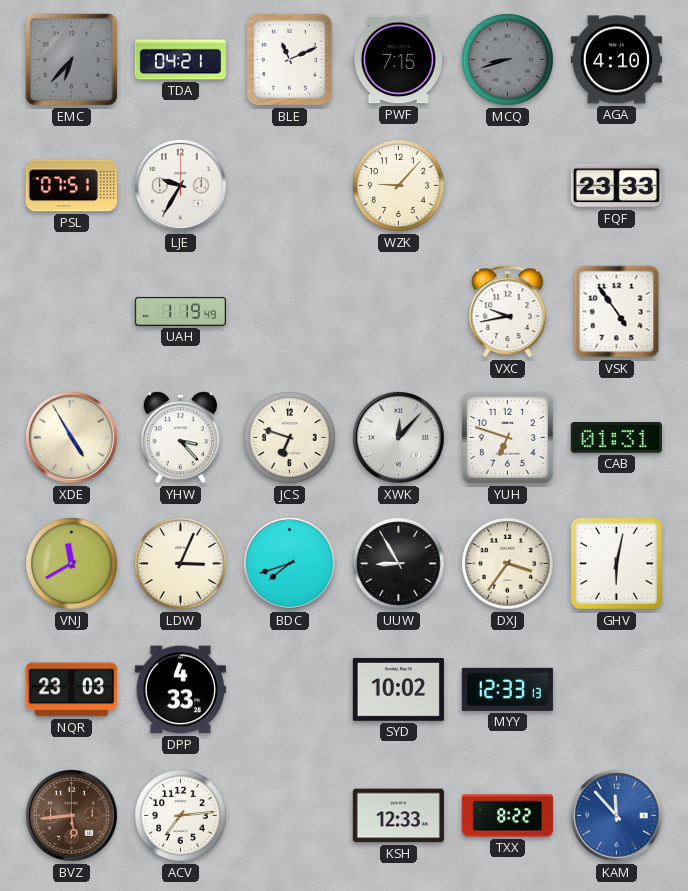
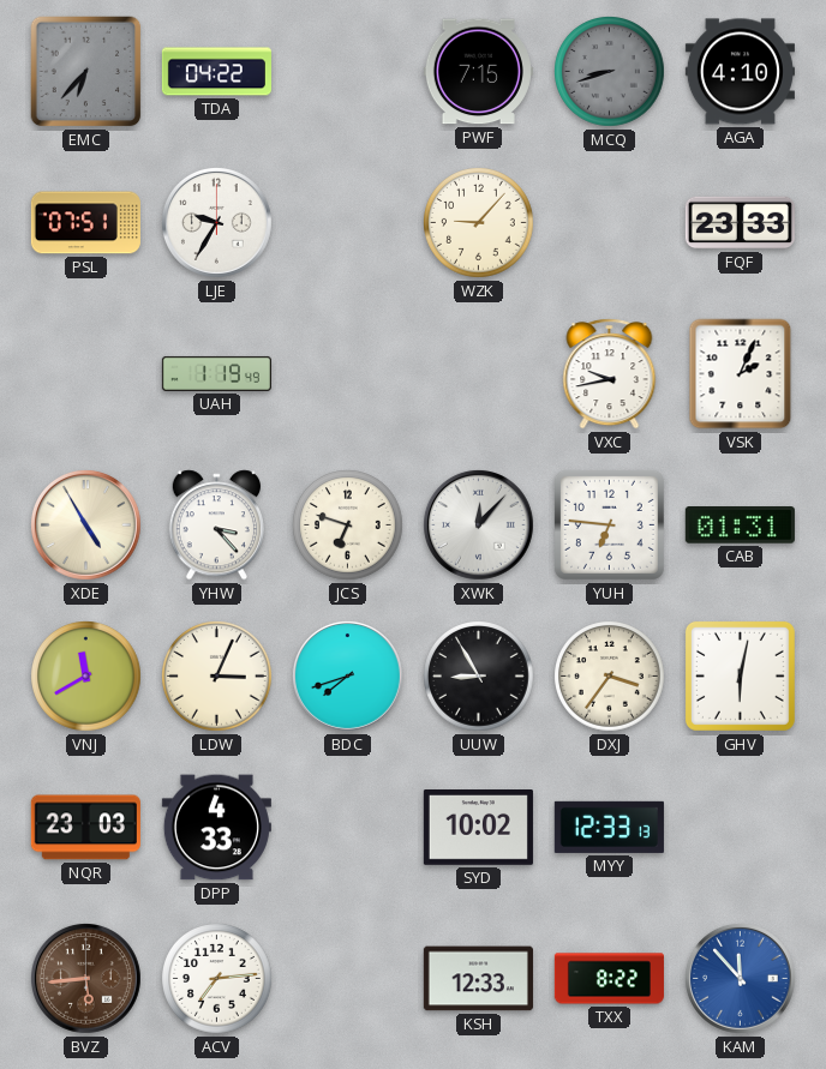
TDA: 04:21 -> 04:22 (216, 72)
BLE: 11:11 -> none (289, 59)
VSK: 4:54 -> 2:04 (741, 374)
YUH: 6:48 -> 6:46 (609, 524)
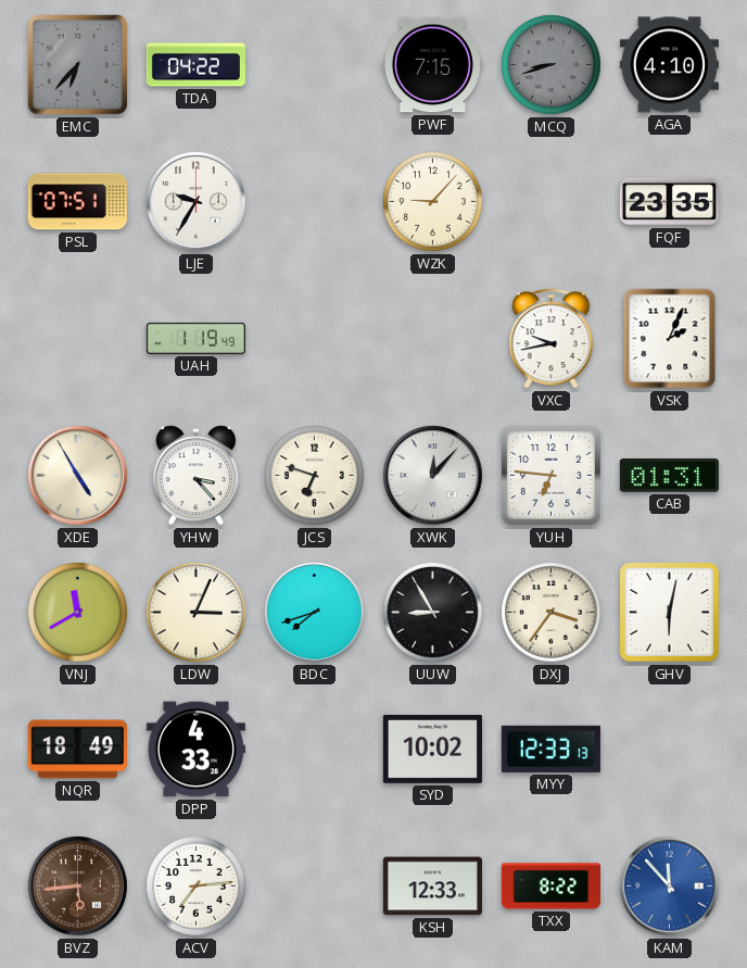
FQF: 23:33 -> 23:35 (669, 202)
NQR: 23:03 -> 18:49 (77, 750)
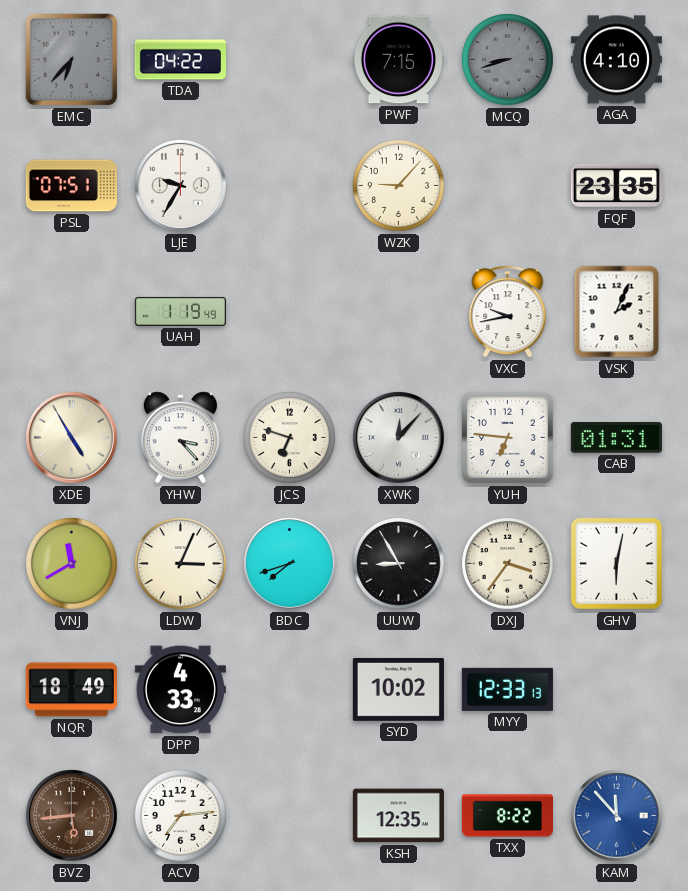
KSH: 12:33 -> 12:35 (398, 816)
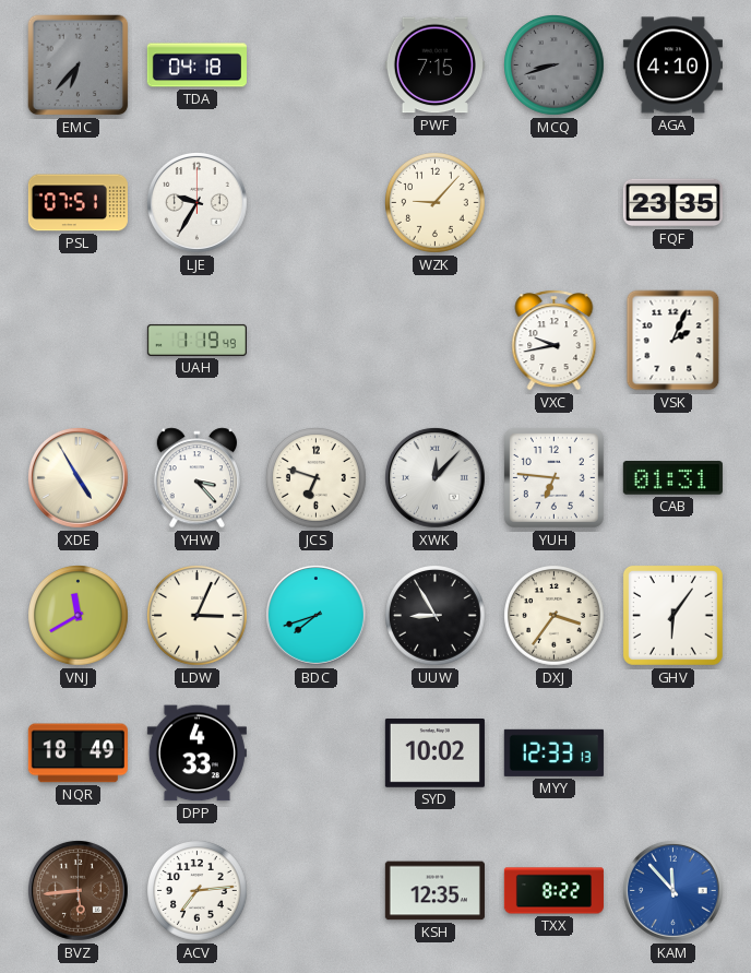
TDA: 04:22 -> 04:18 (196, 66)
GHV: 6:02 -> 6:06 (672, 615)
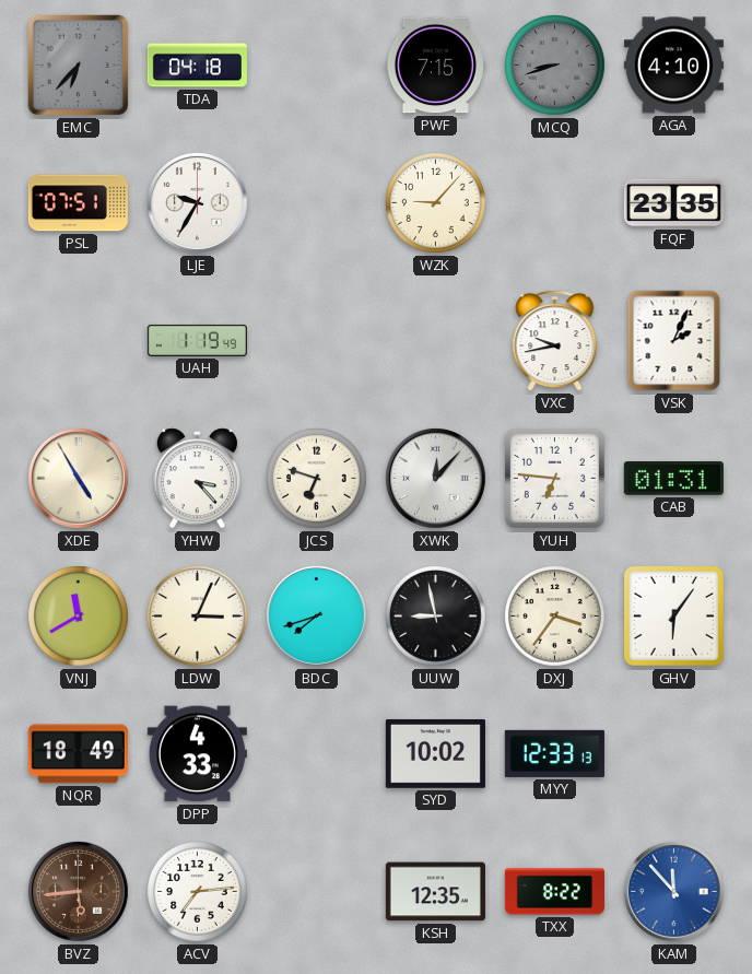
UUW: 8:55 -> 8:58 (436, 617)
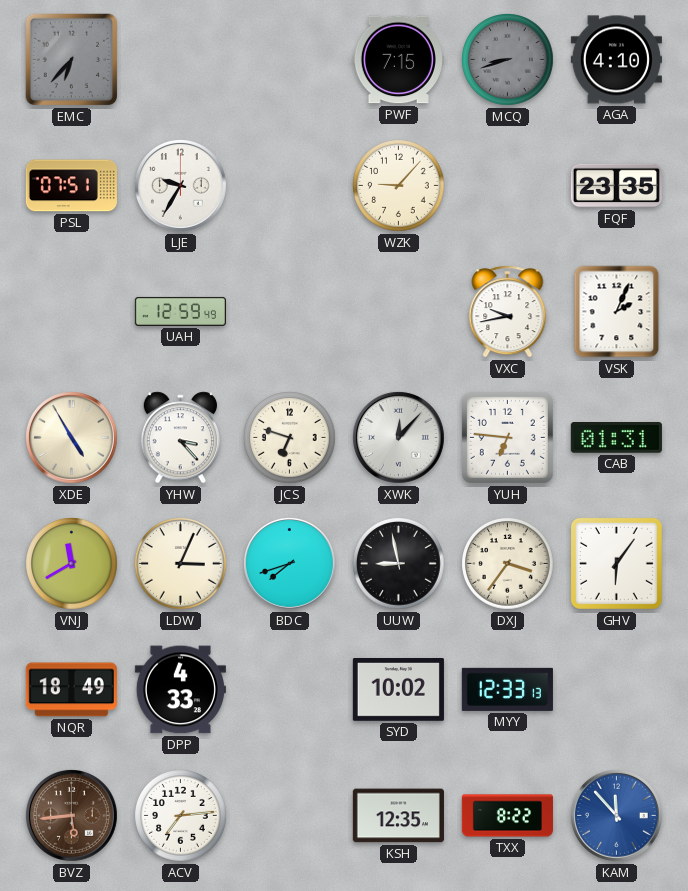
TDA: 04:18 -> none (197, 66)
UAH: 1:19 -> 12:59 (180, 311)
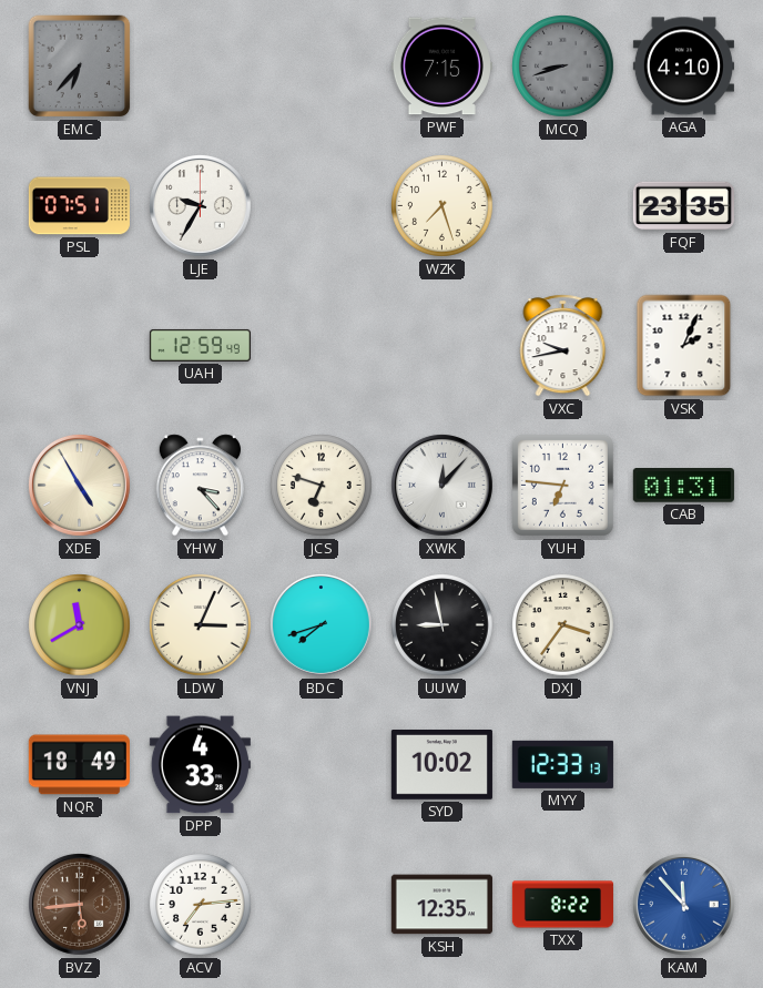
WZK: 9:07 -> 7:27 (442, 206)
GHV: 6:06 -> none (616, 563)
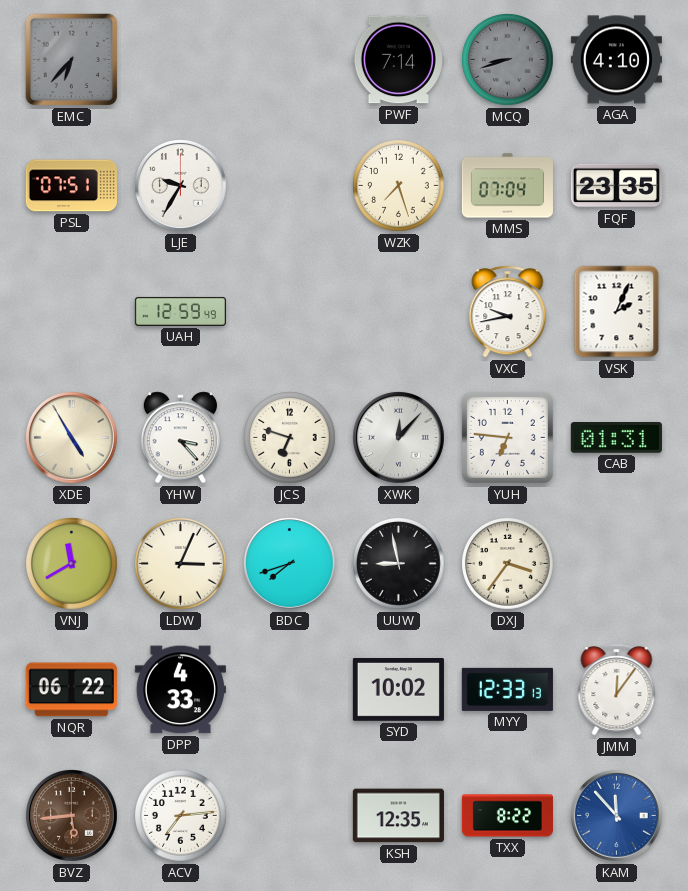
PWF: 7:15 -> 7:14 (398, 60)
MMS: none -> 07:04 (507, 186)
NQR: 18:49 -> 06:22 (71, 690)
JMM: none -> 12:06 (617, 690)
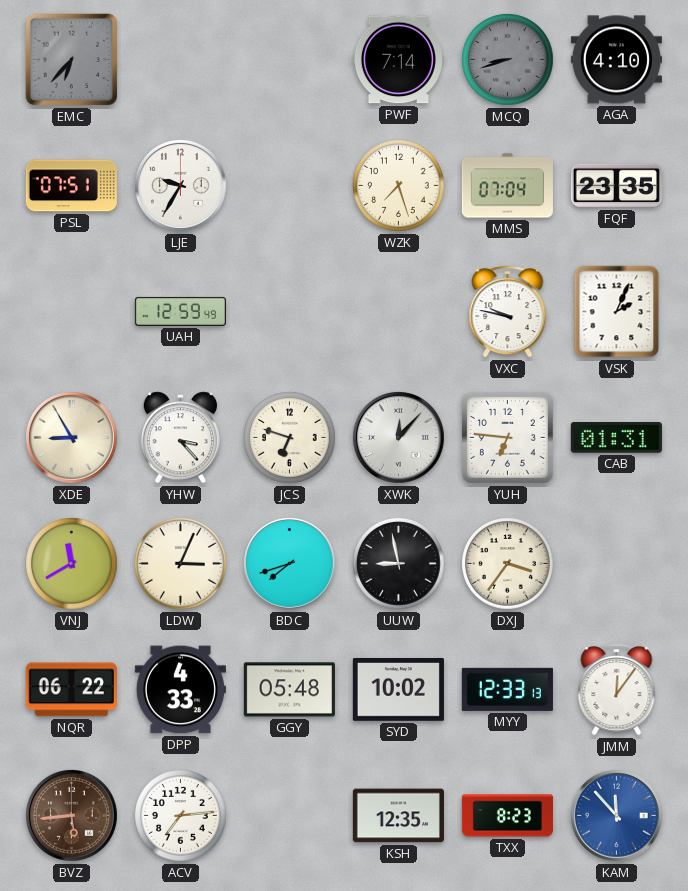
VXC: 9:43 -> 9:47 (508, 312)
XDE: 4:55 -> 8:55 (71, 437)
GGY: none -> 05:48 (289, 690)
TXX: 8:22 -> 8:23 (507, 816)
